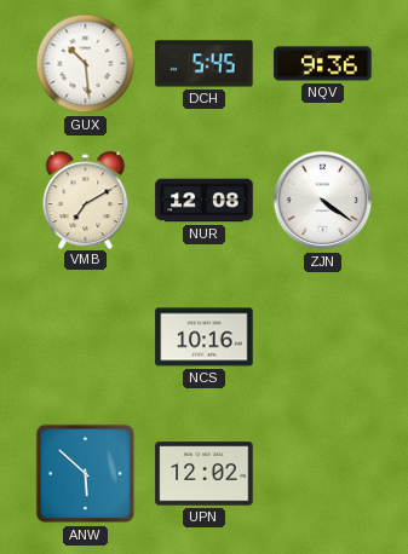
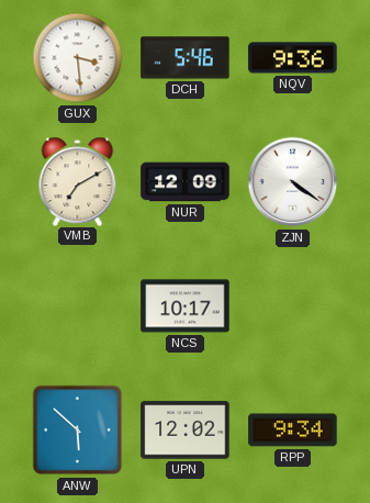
GUX: 10:29 -> 3:29 (78, 58)
DCH: 5:45 -> 5:46 (186, 58)
NUR: 12:08 -> 12:09 (186, 182)
NCS: 10:16 -> 10:17 (186, 306)
RPP: none -> 9:34 (293, 431)
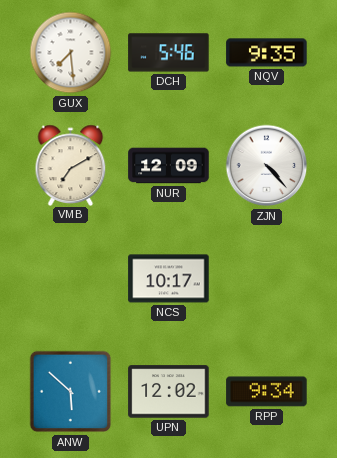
GUX: 3:29 -> 7:29 (71, 53)
NQV: 9:36 -> 9:35 (267, 53)
ZJN: 4:21 -> 4:23 (267, 166)
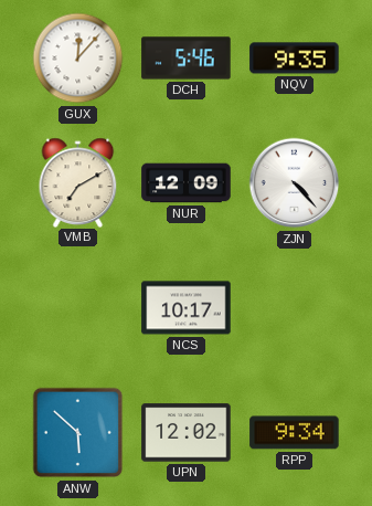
GUX: 7:29 -> 12:07 (78, 59)
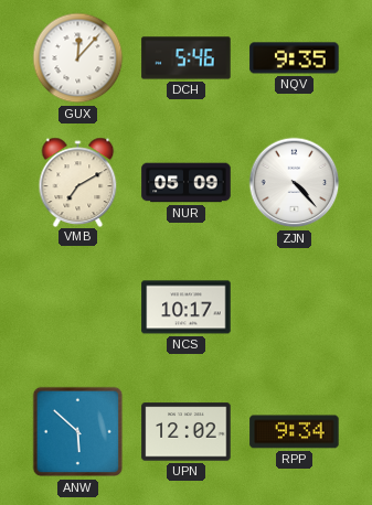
NUR: 12:09 -> 05:09 (187, 183)
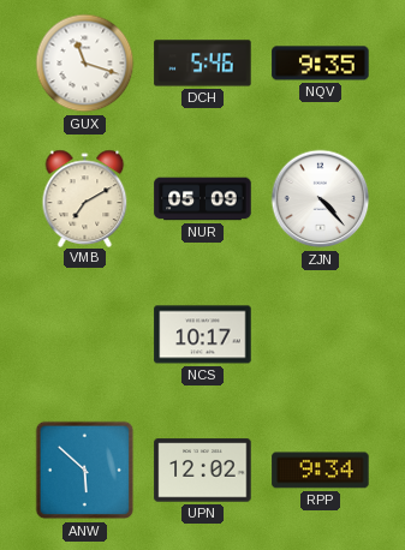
GUX: 12:07 -> 11:18 (85, 64)
